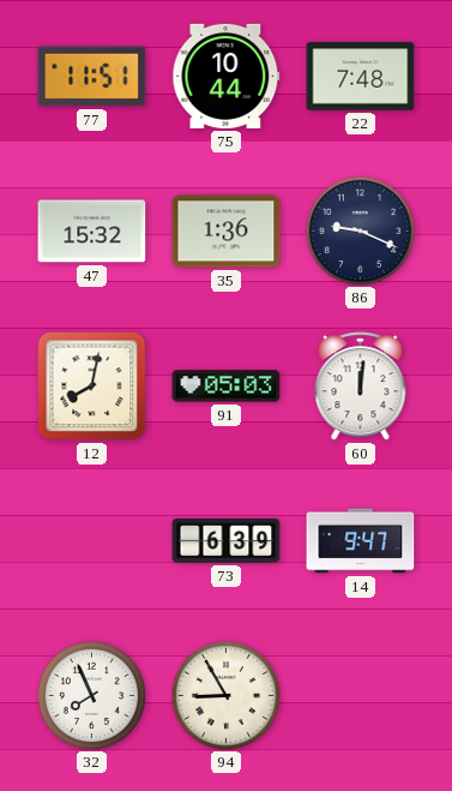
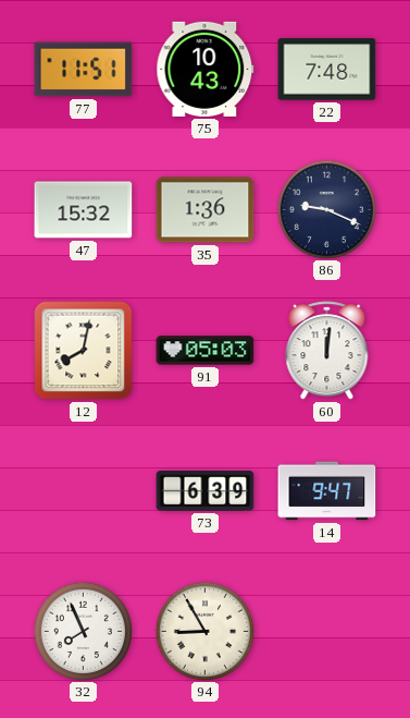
75: 10:44 -> 10:43 (206, 69)
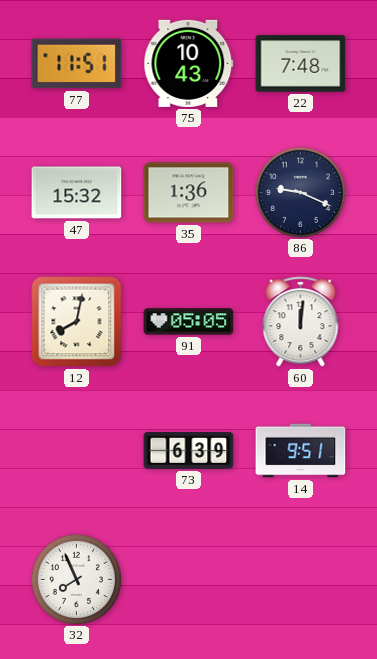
91: 05:03 -> 05:05 (189, 322)
14: 9:47 -> 9:51 (301, 451)
94: 8:55 -> none (204, 631)
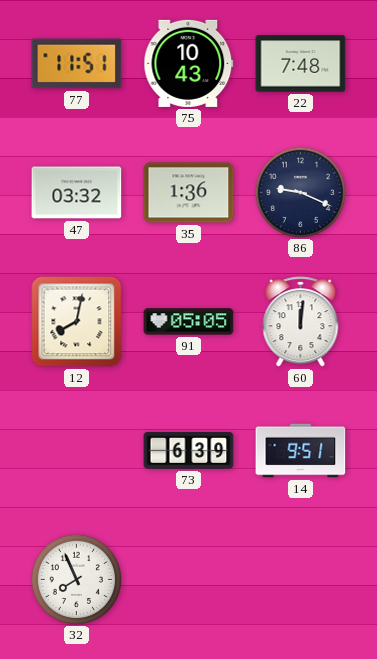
47: 15:32 -> 03:32 (77, 193)
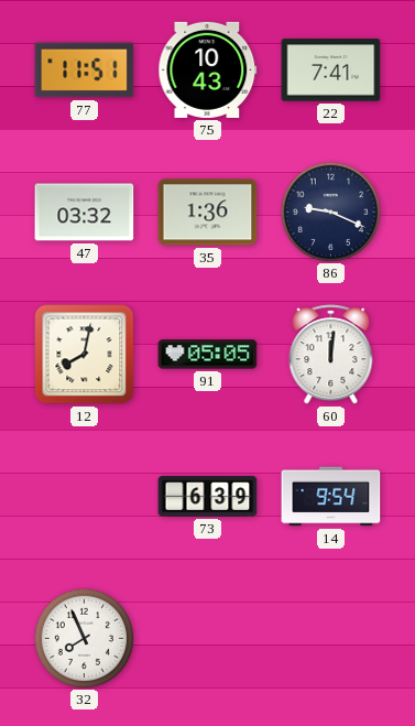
22: 7:48 -> 7:41 (331, 71)
14: 9:51 -> 9:54 (331, 497)
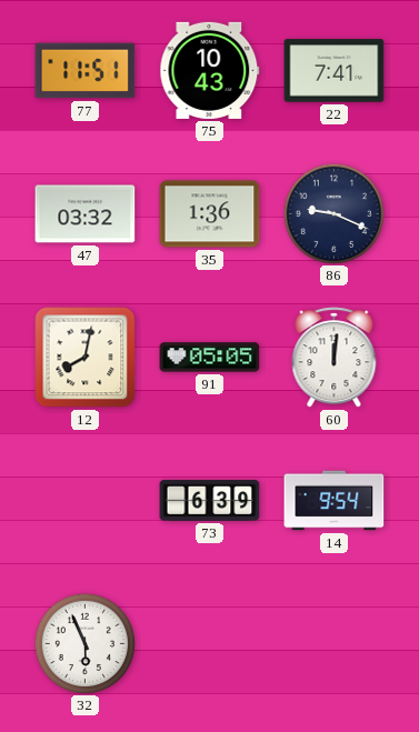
32: 7:56 -> 5:56 (84, 643)
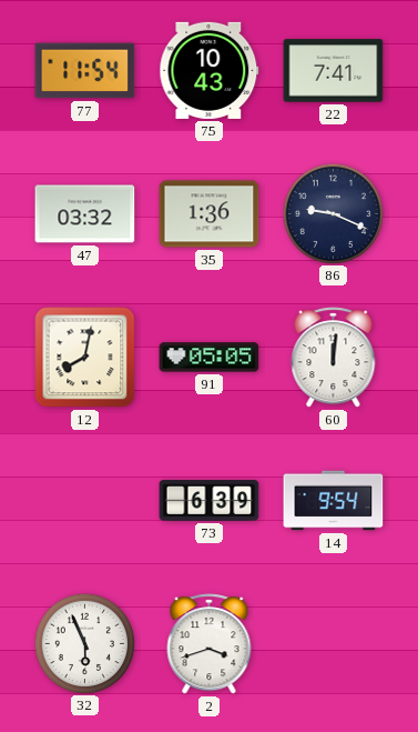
77: 11:51 -> 11:54 (85, 71)
2: none -> 3:42 (210, 644)
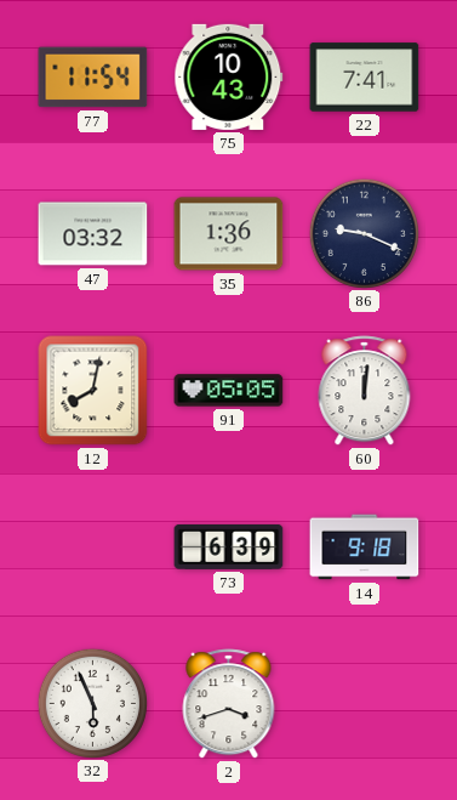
14: 9:54 -> 9:18 (365, 547)
